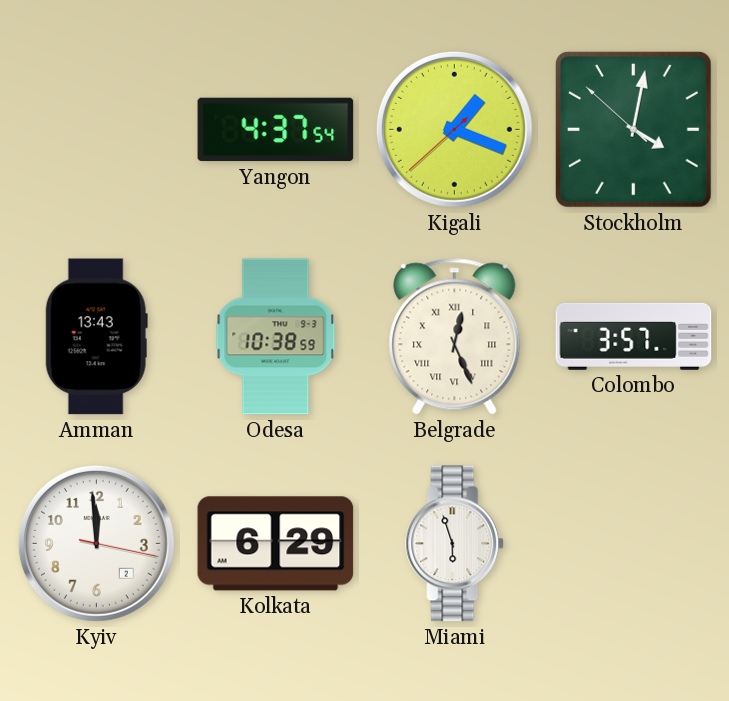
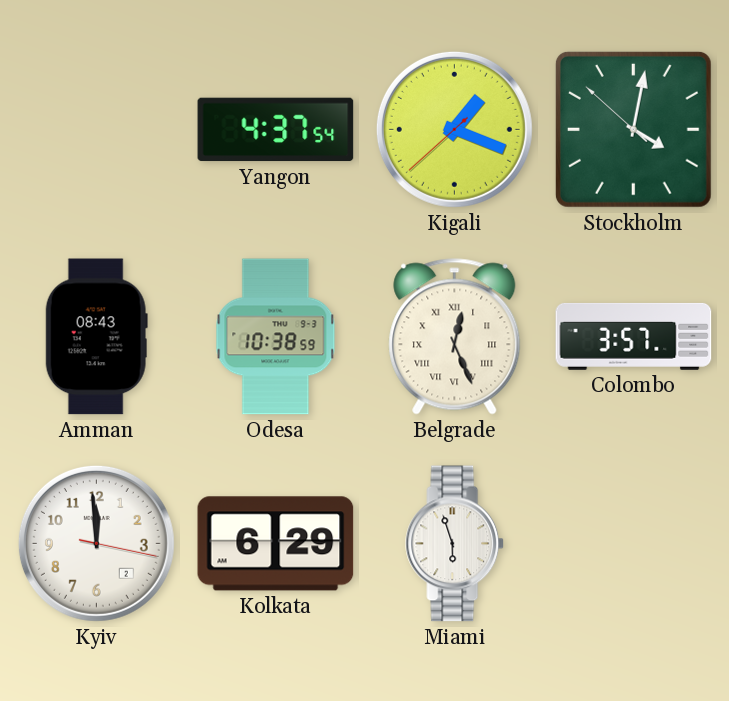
Amman: 13:43 -> 08:43 (96, 337)
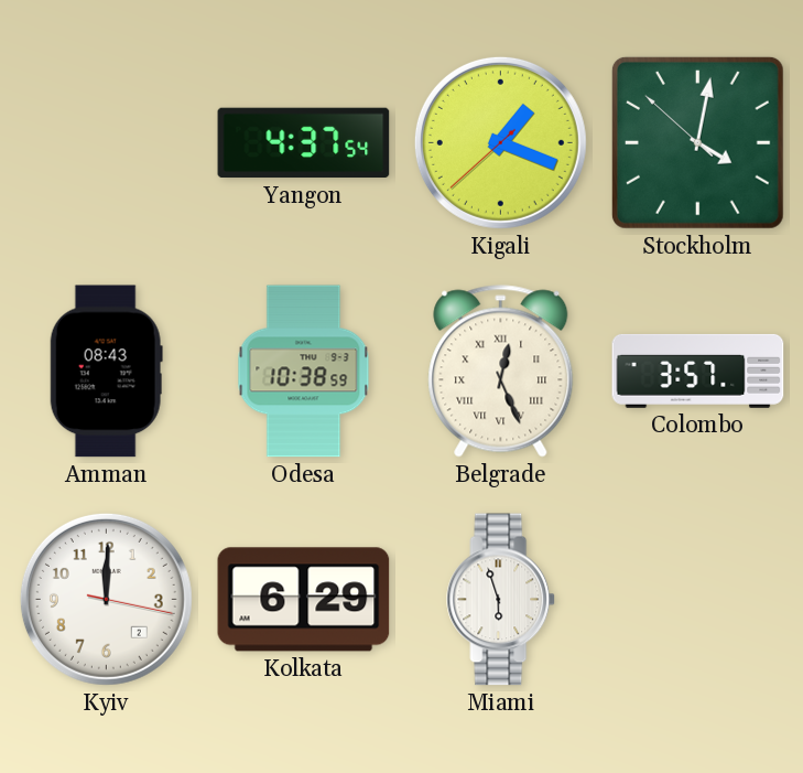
Kyiv: 11:59 -> 12:00 (106, 599)
